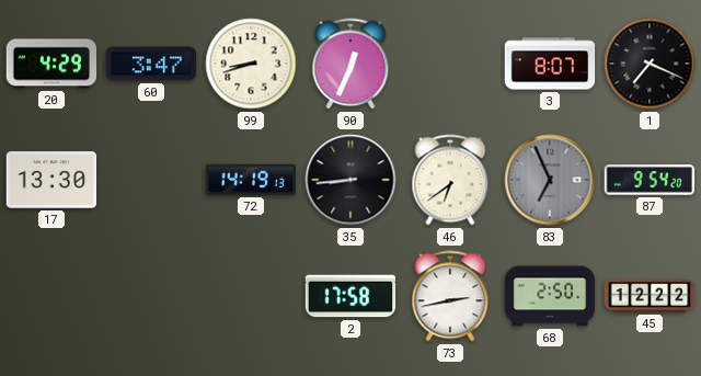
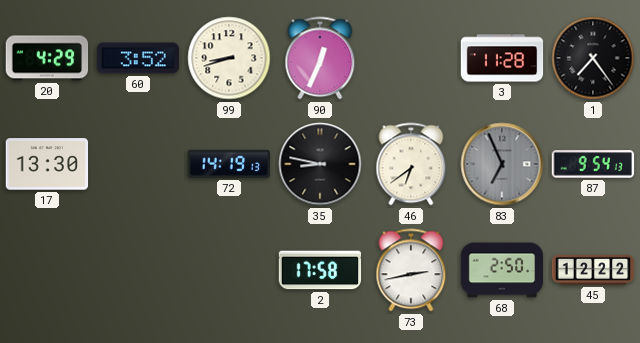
60: 3:47 -> 3:52 (138, 58)
3: 8:07 -> 11:28 (502, 58)
1: 7:19 -> 7:24 (593, 58)
35: 8:44 -> 8:47 (320, 164)
87: 9:54:20 -> 9:54:13 (593, 164)
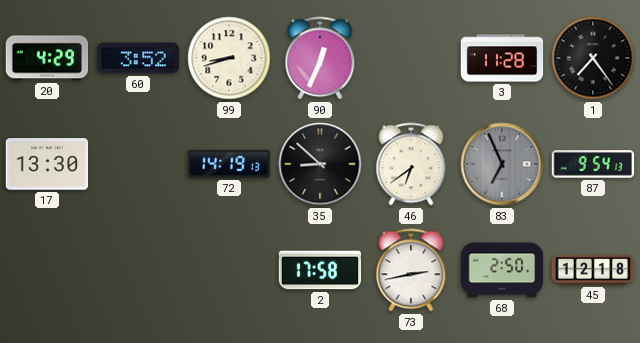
35: 8:47 -> 8:52 (320, 164)
45: 12:22 -> 12:18 (593, 270)
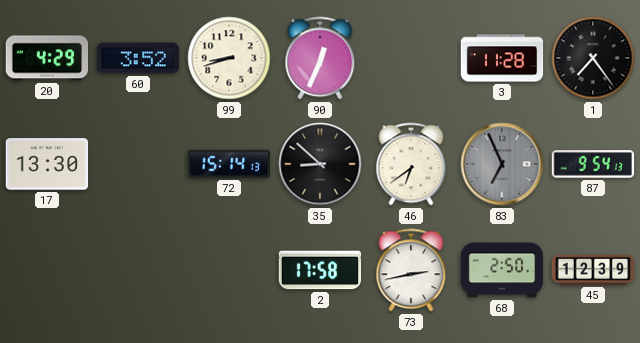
72: 14:19 -> 15:14 (228, 164)
45: 12:18 -> 12:39 (593, 270)
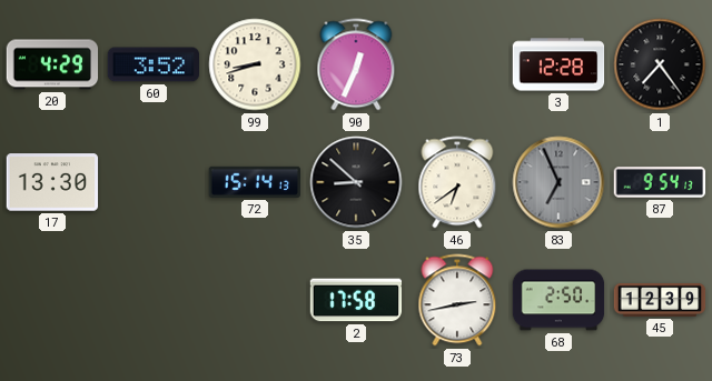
3: 11:28 -> 12:28 (558, 64)
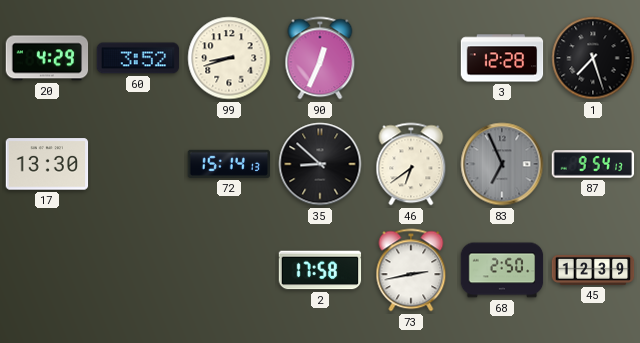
1: 7:24 -> 7:27 (593, 58)
